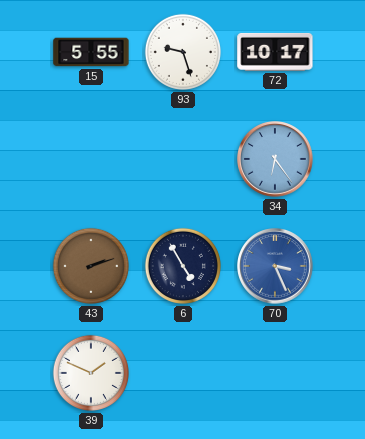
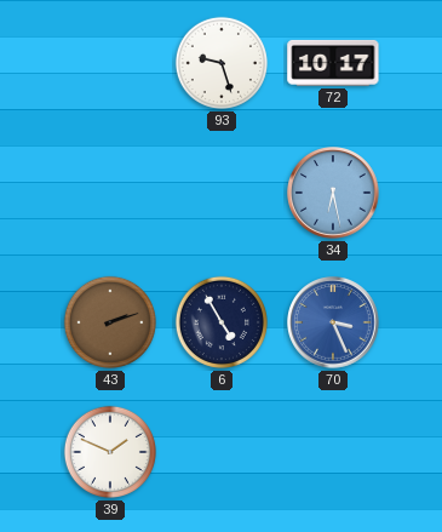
15: 5:55 -> none (91, 52)
34: 6:24 -> 6:28 (333, 193)
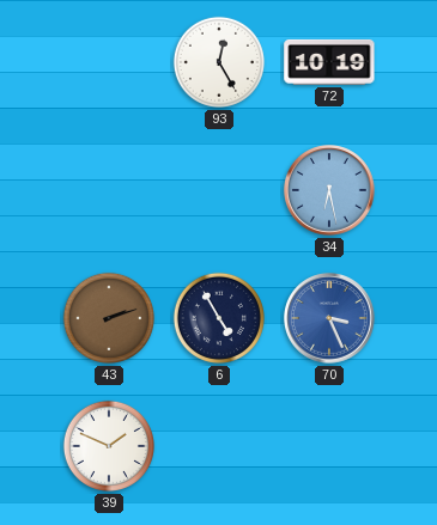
93: 9:27 -> 12:25 (219, 62)
72: 10:17 -> 10:19 (329, 62)
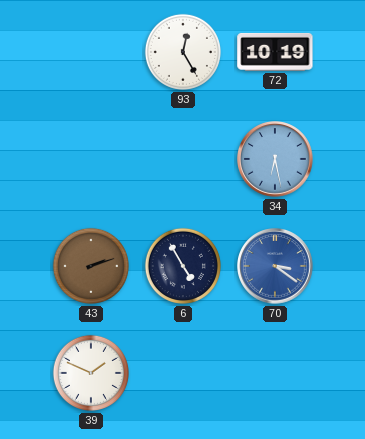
70: 3:26 -> 3:21 (275, 266)
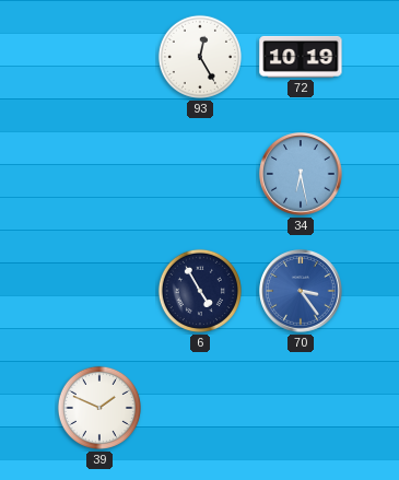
43: 2:12 -> none (91, 266)
70: 3:21 -> 3:24 (301, 291)
